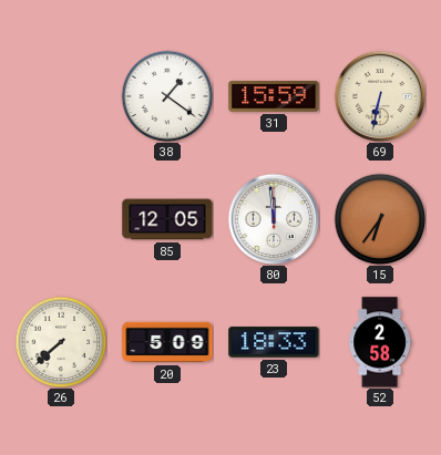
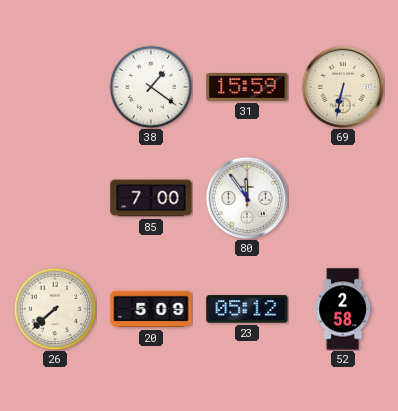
85: 12:05 -> 7:00 (151, 198)
80: 11:59 -> 11:54 (247, 198)
15: 6:36 -> none (380, 219)
23: 18:33 -> 05:12 (247, 309)
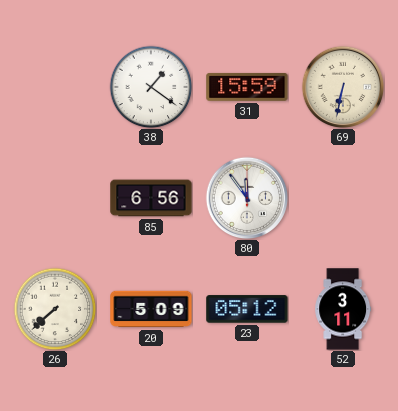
85: 7:00 -> 6:56 (151, 198)
52: 2:58 -> 3:11 (343, 309)
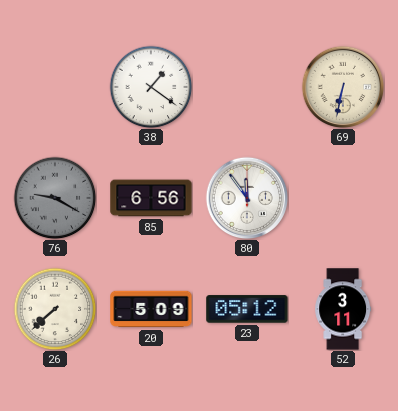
31: 15:59 -> none (247, 87)
76: none -> 9:20 (55, 198)
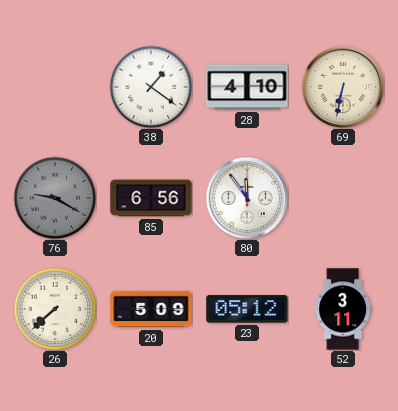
28: none -> 4:10 (247, 87)
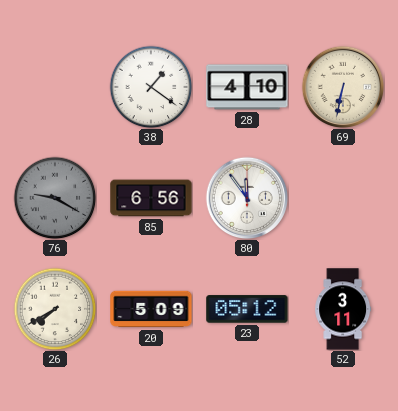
26: 7:38 -> 7:40 (55, 309)
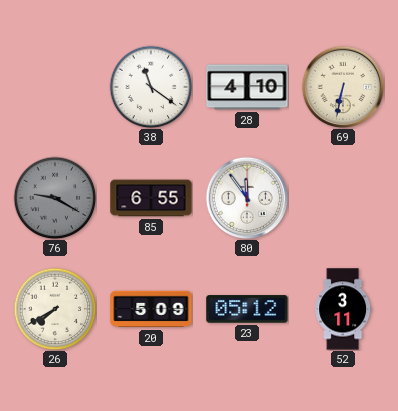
38: 1:21 -> 11:21 (151, 87)
85: 6:56 -> 6:55 (151, 198)
